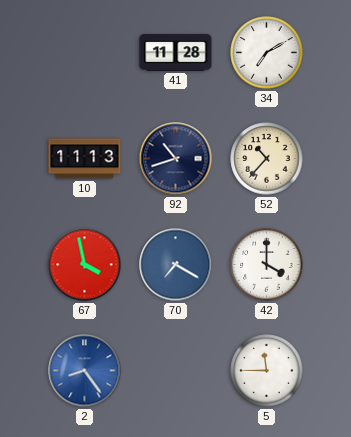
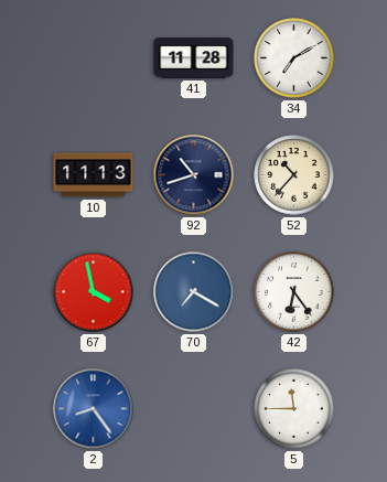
42: 4:00 -> 6:24 (294, 292)
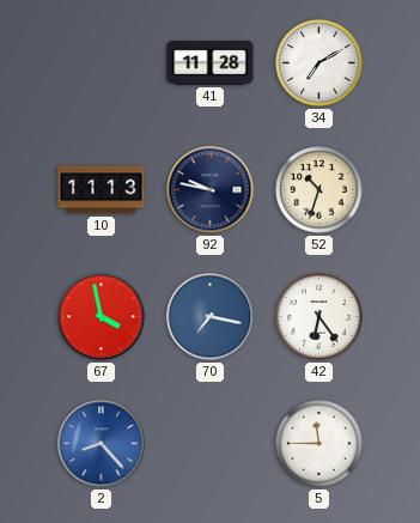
92: 10:42 -> 9:47 (211, 190)
52: 10:37 -> 10:33 (319, 190)
70: 7:20 -> 7:17 (211, 317)
2: 8:24 -> 8:23 (102, 444)
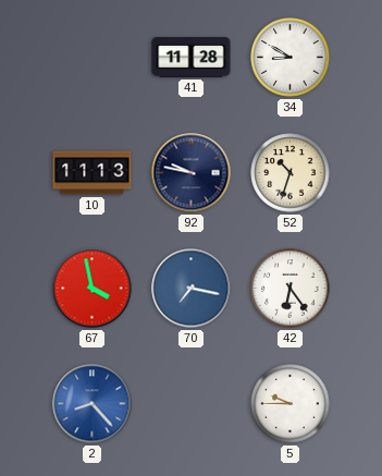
34: 7:10 -> 8:50 (291, 58)
5: 11:45 -> 9:45 (291, 404)
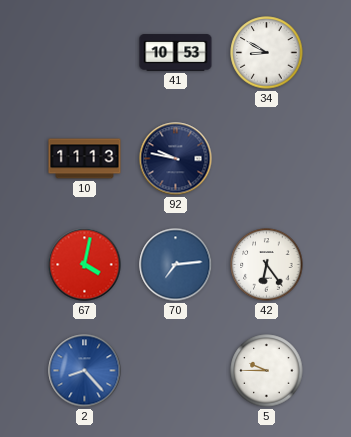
41: 11:28 -> 10:53 (176, 53)
52: 10:33 -> none (291, 173)
67: 3:58 -> 4:02 (85, 265)
70: 7:17 -> 7:14 (176, 265)
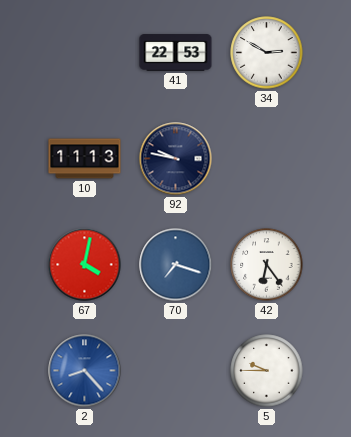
41: 10:53 -> 22:53 (176, 53)
34: 8:50 -> 2:50 (267, 53)
70: 7:14 -> 7:18 (176, 265)
